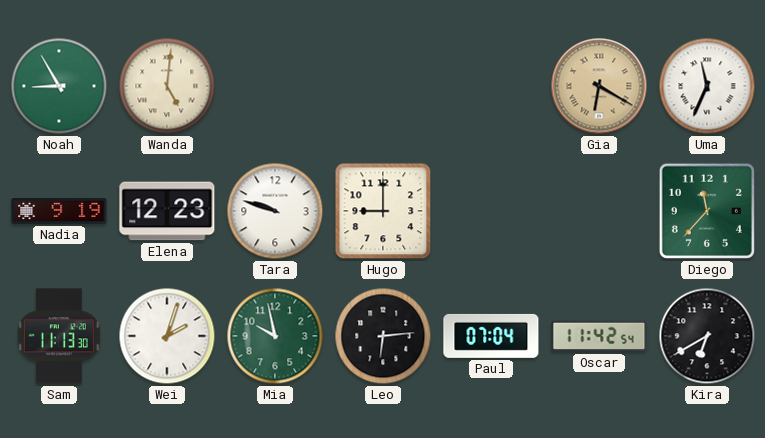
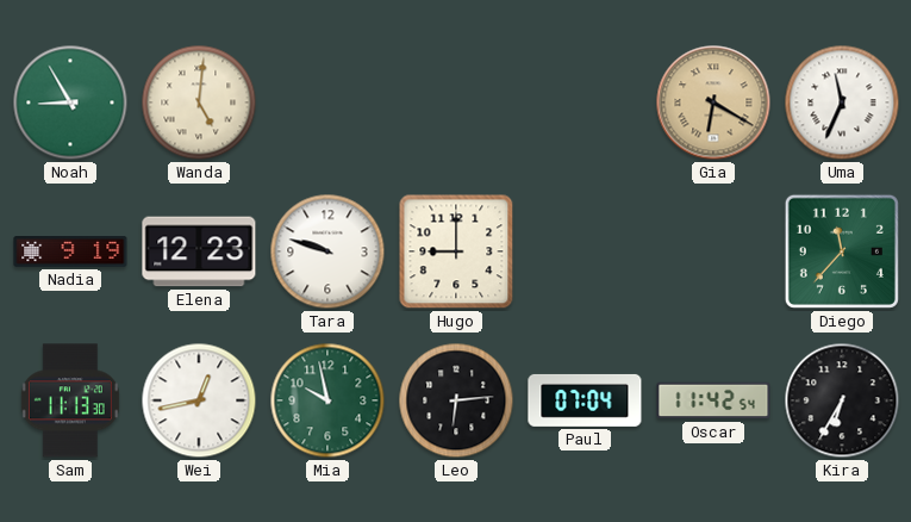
Wei: 2:03 -> 12:43 (199, 400)
Kira: 6:40 -> 6:35 (842, 400)
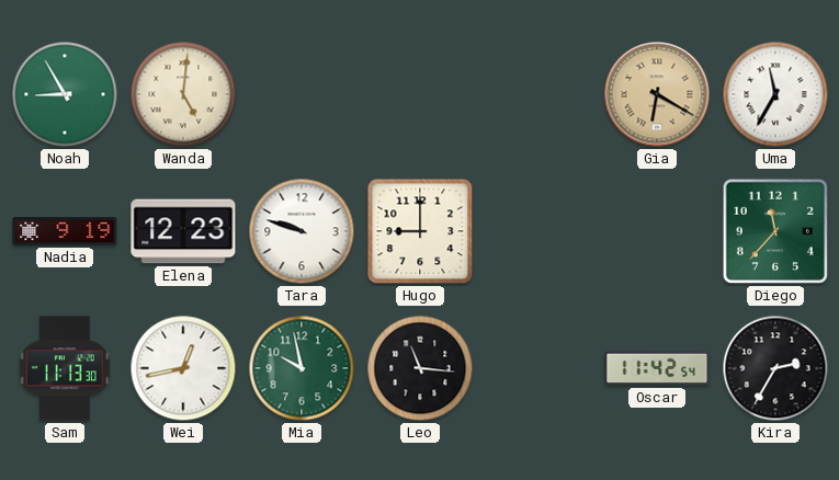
Uma: 11:34 -> 11:35 (775, 94)
Leo: 6:14 -> 11:16 (420, 368)
Paul: 07:04 -> none (585, 400)
Kira: 6:35 -> 2:35 (775, 368)
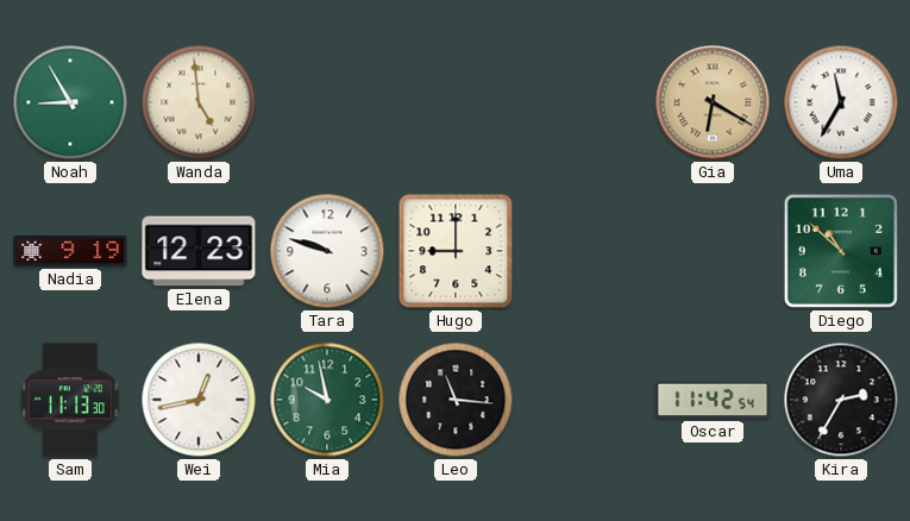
Wanda: 5:01 -> 4:59 (199, 102)
Diego: 11:37 -> 10:52 (841, 251)
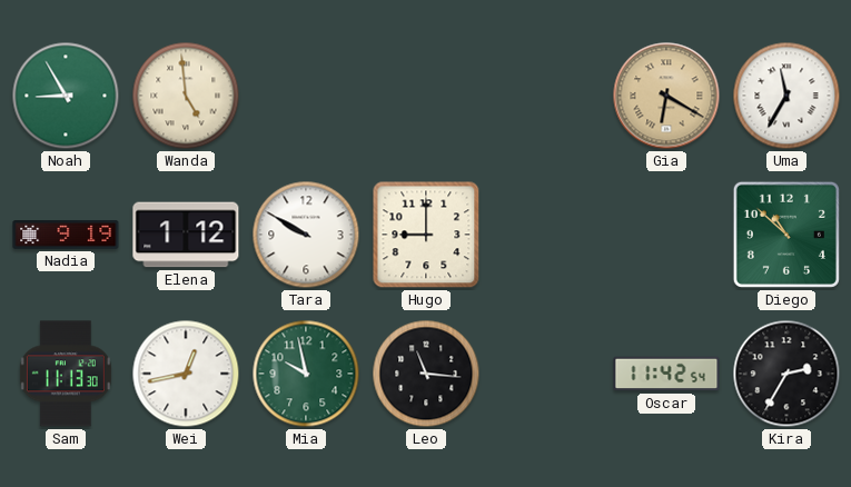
Elena: 12:23 -> 1:12 (186, 235)
Tara: 9:48 -> 9:50 (306, 235)
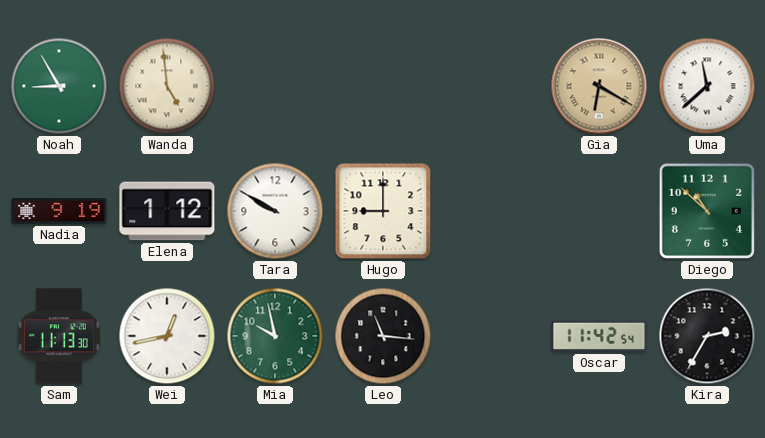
Uma: 11:35 -> 11:38 (707, 86)
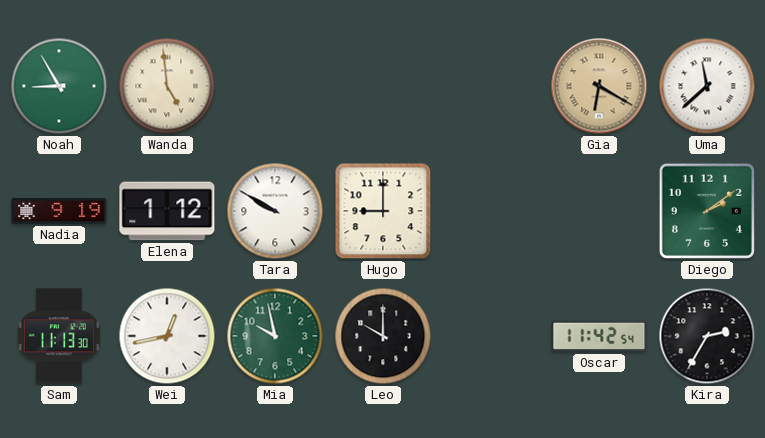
Diego: 10:52 -> 2:09 (707, 211)
Leo: 11:16 -> 10:00 (383, 336)
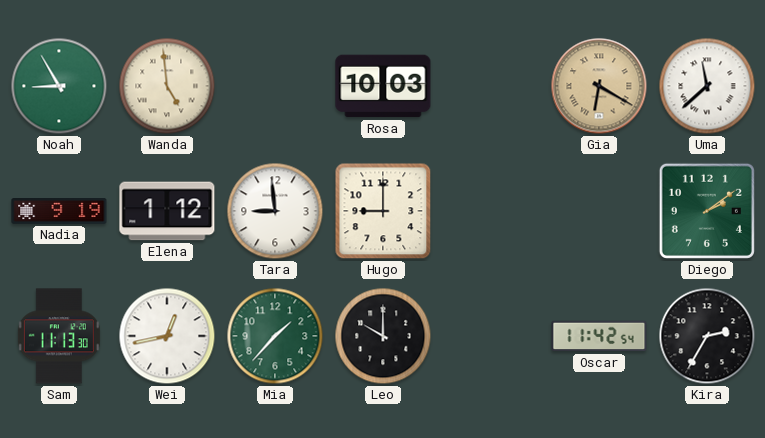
Rosa: none -> 10:03 (383, 86)
Tara: 9:50 -> 8:59 (275, 211)
Mia: 9:58 -> 1:37 (275, 336)
